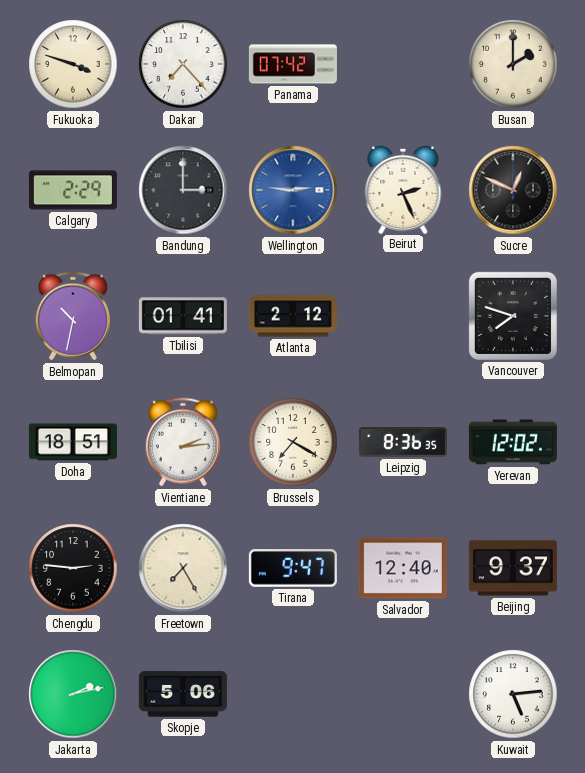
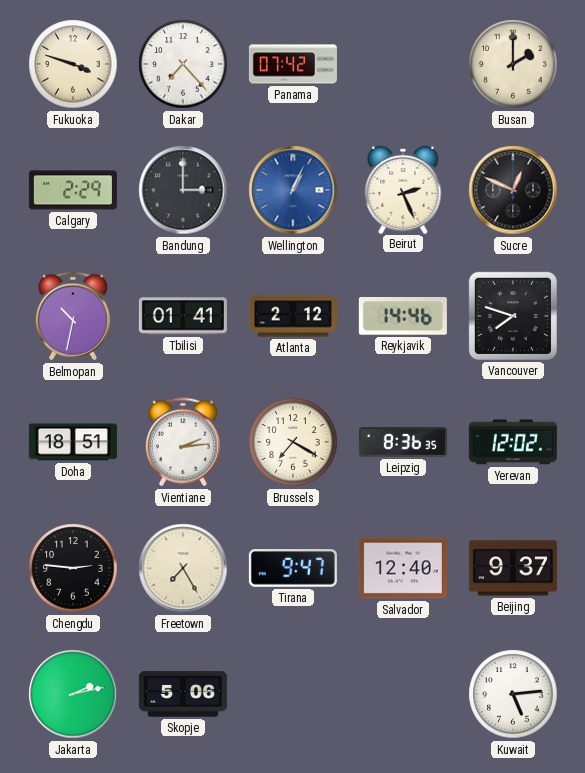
Wellington: 2:46 -> 1:04 (293, 190)
Reykjavik: none -> 14:46 (403, 316)
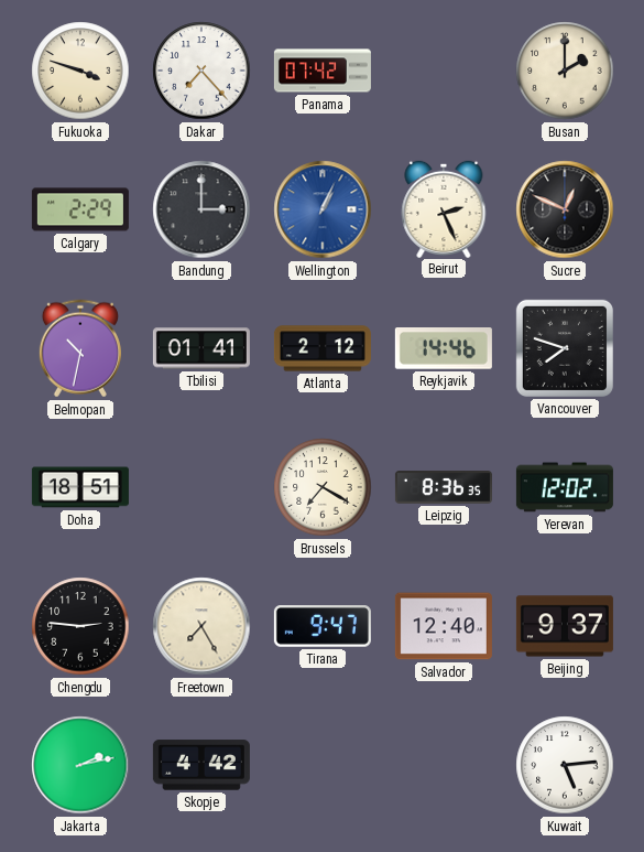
Vientiane: 2:14 -> none (183, 442)
Skopje: 5:06 -> 4:42 (201, 765)
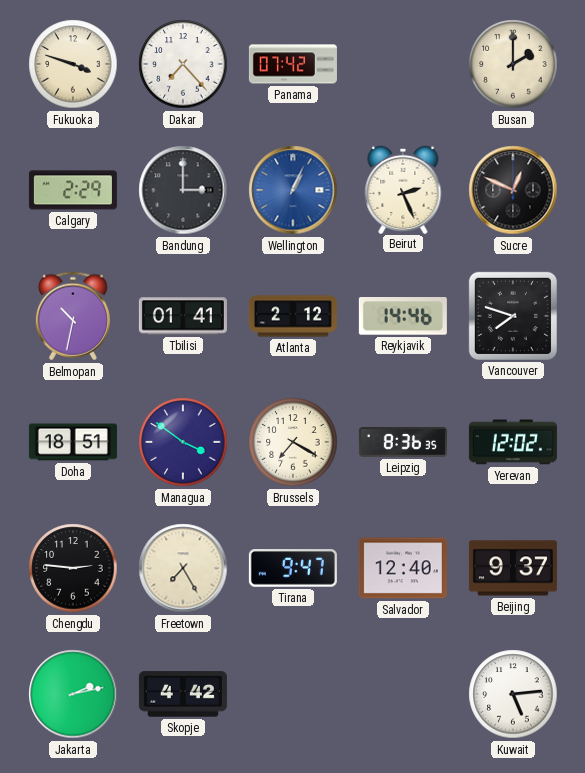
Managua: none -> 3:51 (183, 442)
